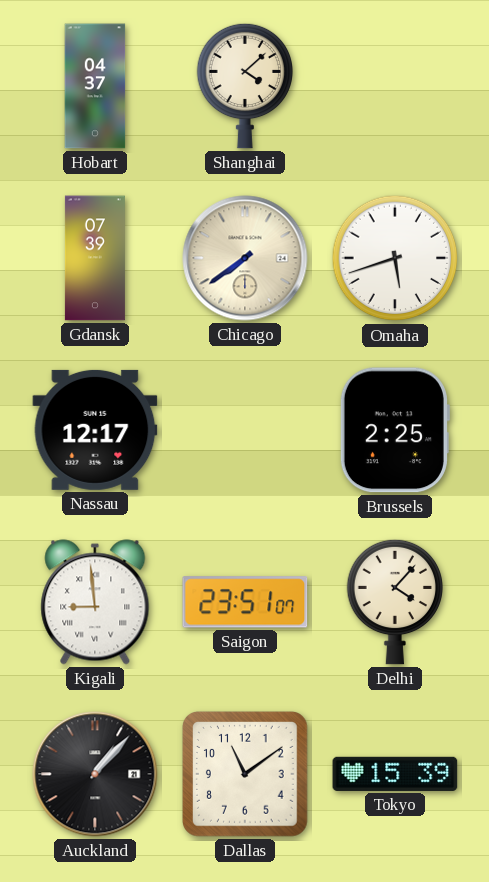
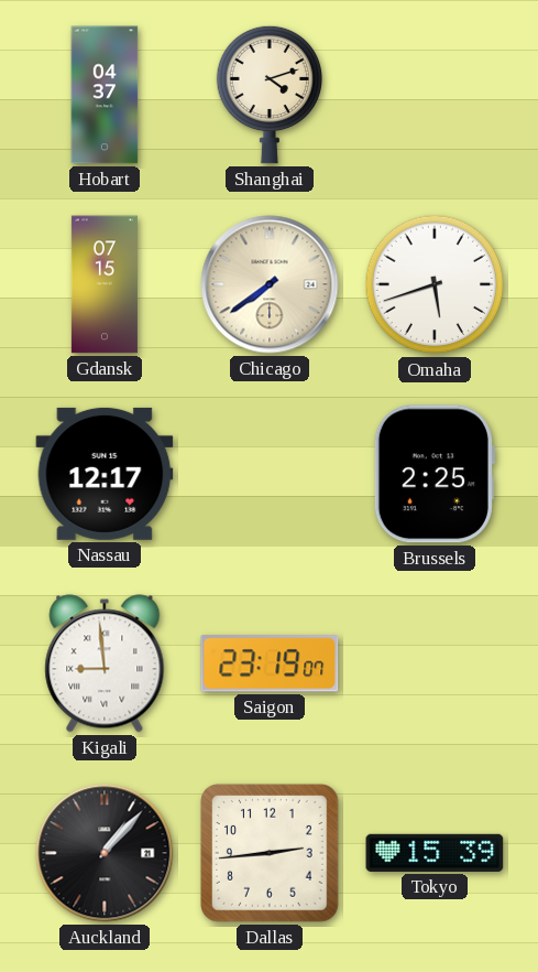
Shanghai: 4:08 -> 4:12 (268, 95)
Gdansk: 07:39 -> 07:15 (105, 284)
Saigon: 23:51 -> 23:19 (270, 663)
Delhi: 4:07 -> none (394, 602)
Dallas: 11:09 -> 2:44 (271, 854)
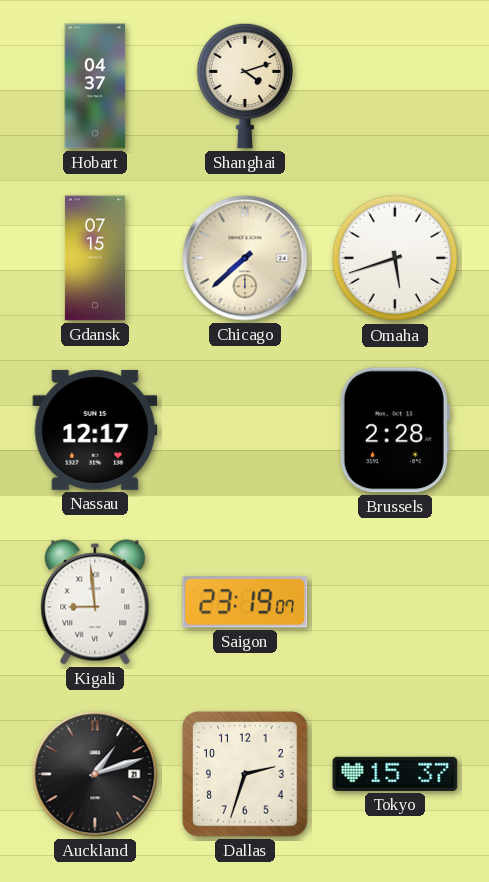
Chicago: 7:39 -> 7:38 (245, 258)
Brussels: 2:25 -> 2:28 (394, 430)
Auckland: 1:07 -> 1:12 (95, 774)
Dallas: 2:44 -> 2:33 (246, 775)
Tokyo: 15:39 -> 15:37 (395, 774)
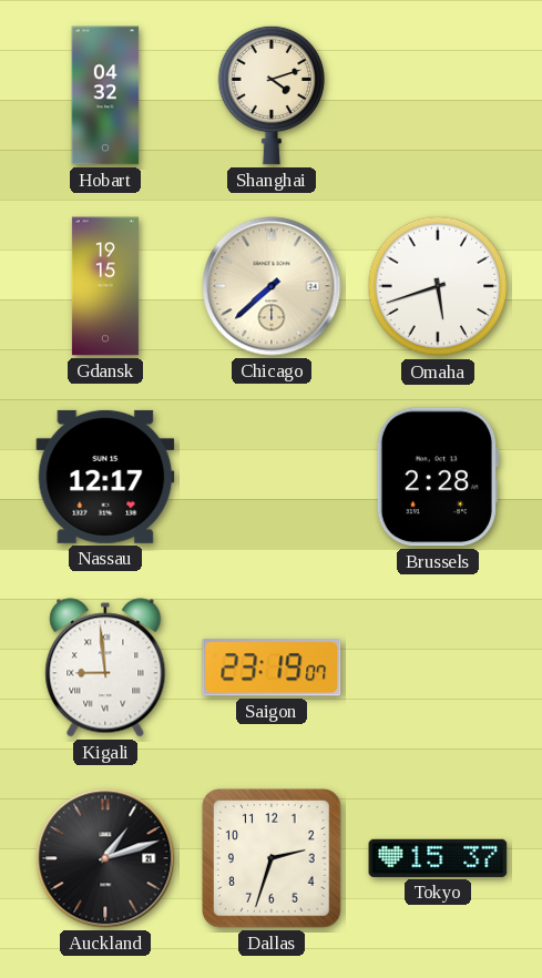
Hobart: 04:37 -> 04:32 (105, 95)
Gdansk: 07:15 -> 19:15 (105, 286)
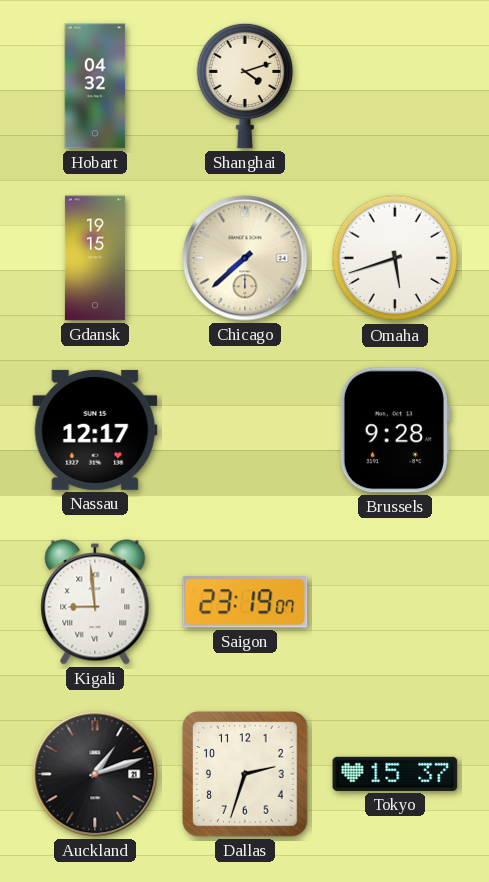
Brussels: 2:28 -> 9:28 (394, 430)
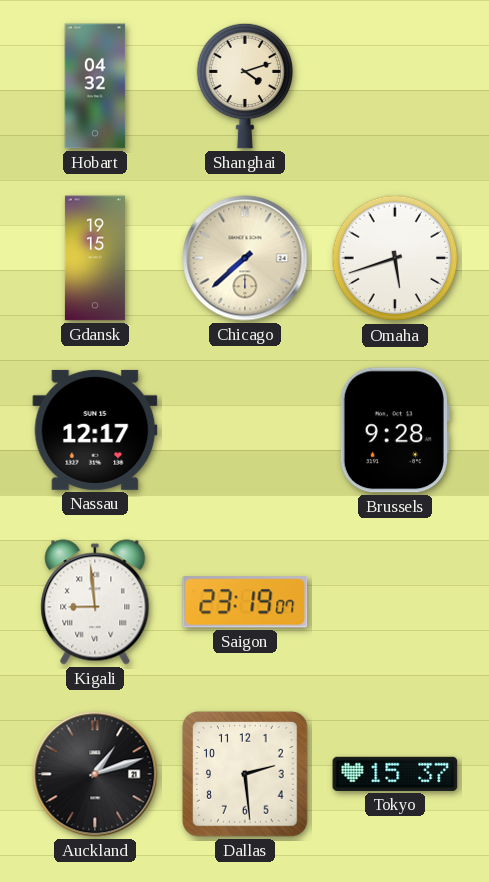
Dallas: 2:33 -> 2:29 (246, 775)
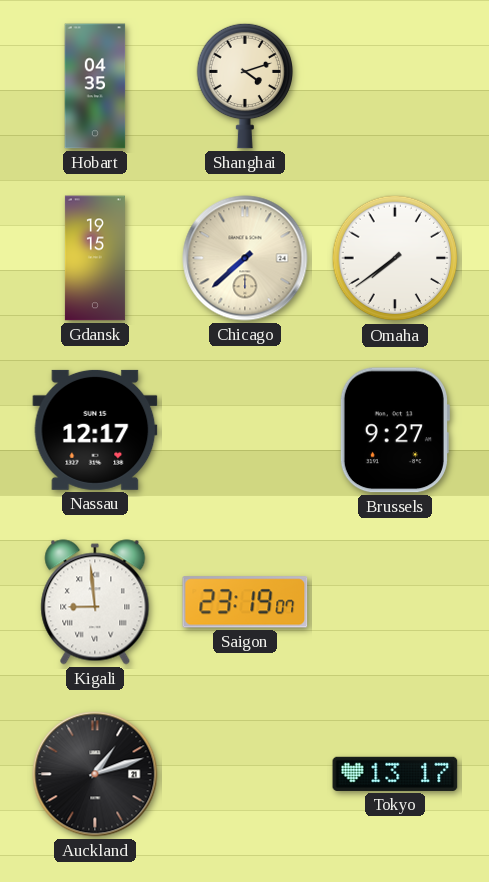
Hobart: 04:32 -> 04:35 (95, 86)
Omaha: 5:42 -> 7:39 (395, 258)
Brussels: 9:28 -> 9:27 (394, 430)
Dallas: 2:29 -> none (246, 775)
Tokyo: 15:37 -> 13:17 (395, 774)
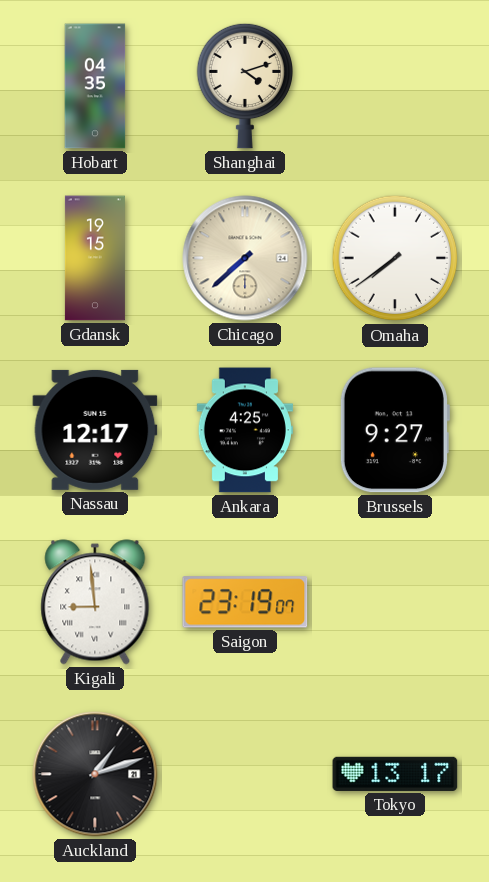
Ankara: none -> 4:25 (245, 430)
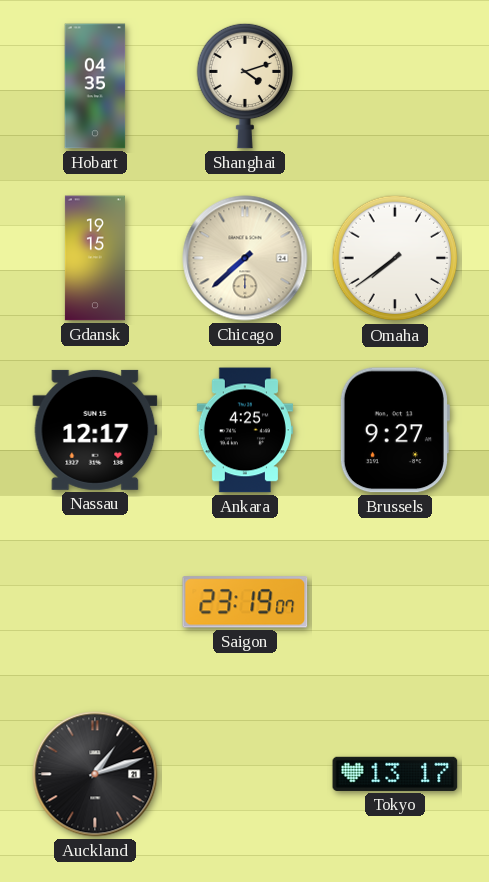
Kigali: 8:59 -> none (95, 602)
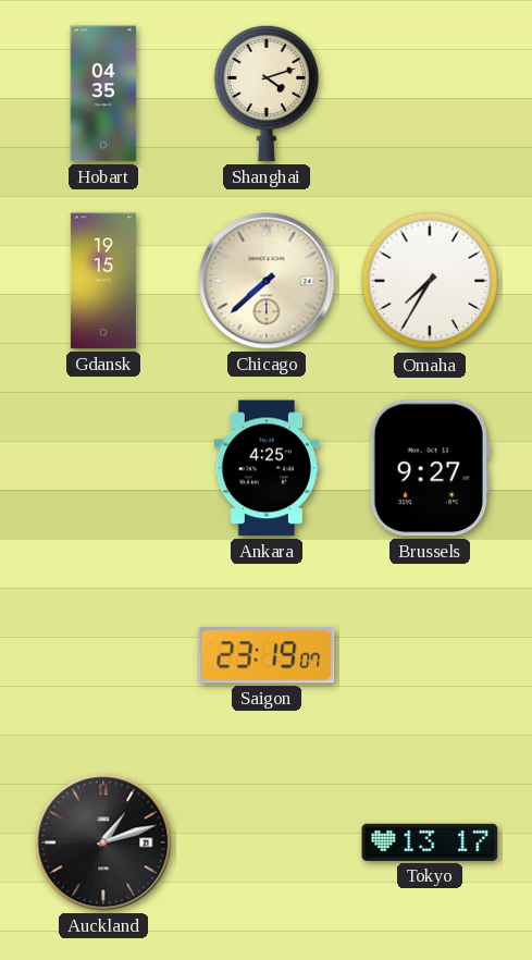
Omaha: 7:39 -> 7:35 (430, 281)
Nassau: 12:17 -> none (95, 430)
